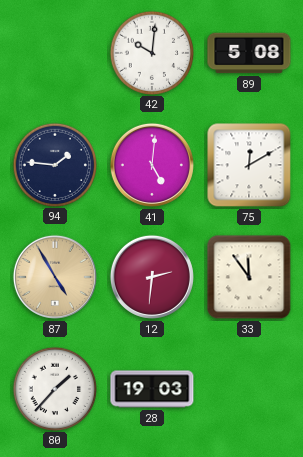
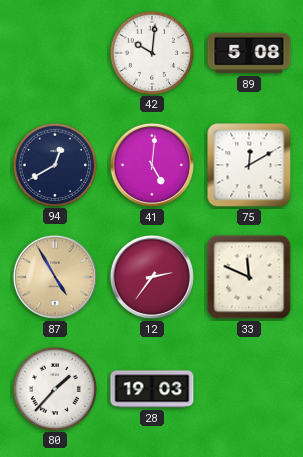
94: 1:46 -> 12:40 (54, 164)
12: 2:31 -> 2:36 (152, 277)
33: 11:54 -> 11:49 (249, 277)
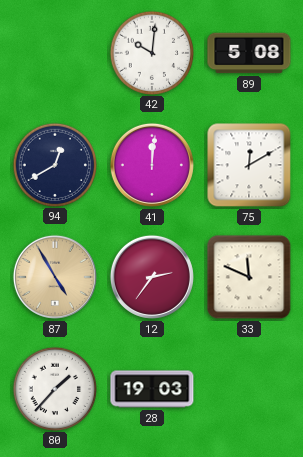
41: 5:01 -> 12:01 (152, 165)
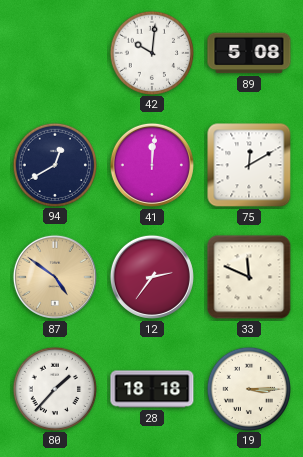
87: 4:55 -> 4:51 (55, 277)
28: 19:03 -> 18:18 (152, 389)
19: none -> 3:15 (248, 388)
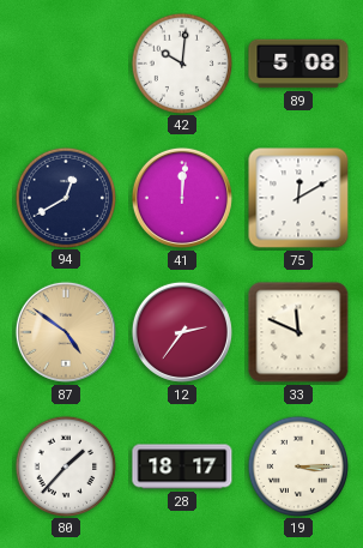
28: 18:18 -> 18:17 (182, 466)
